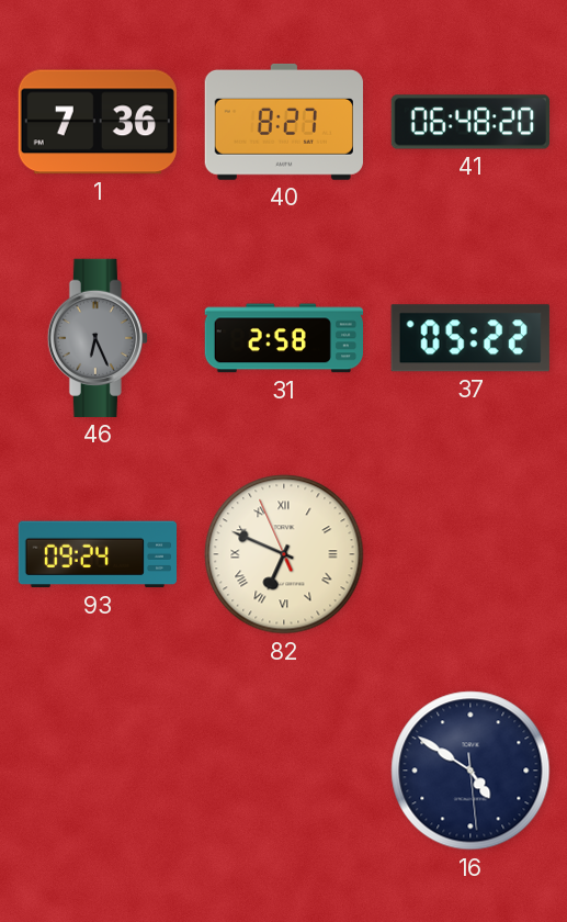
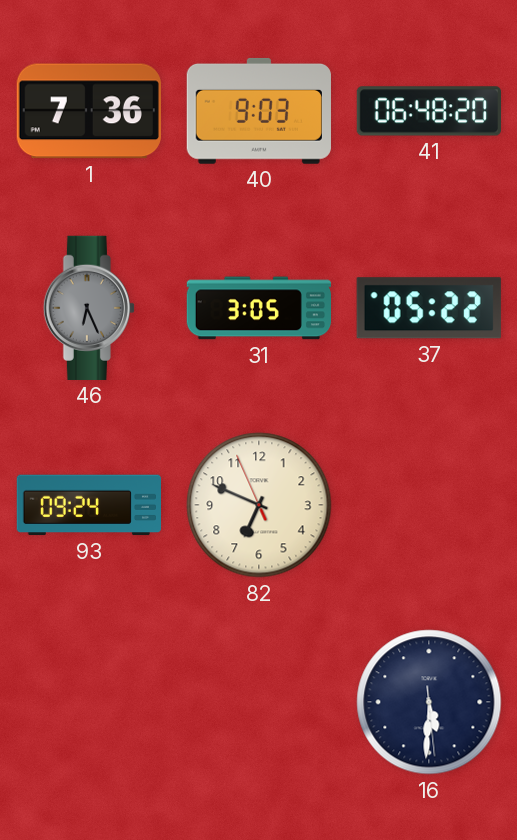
40: 8:27 -> 9:03 (259, 111)
31: 2:58 -> 3:05 (258, 308)
82 numerals: Roman -> Arabic (259, 505)
16: 4:50 -> 5:30 (429, 702)
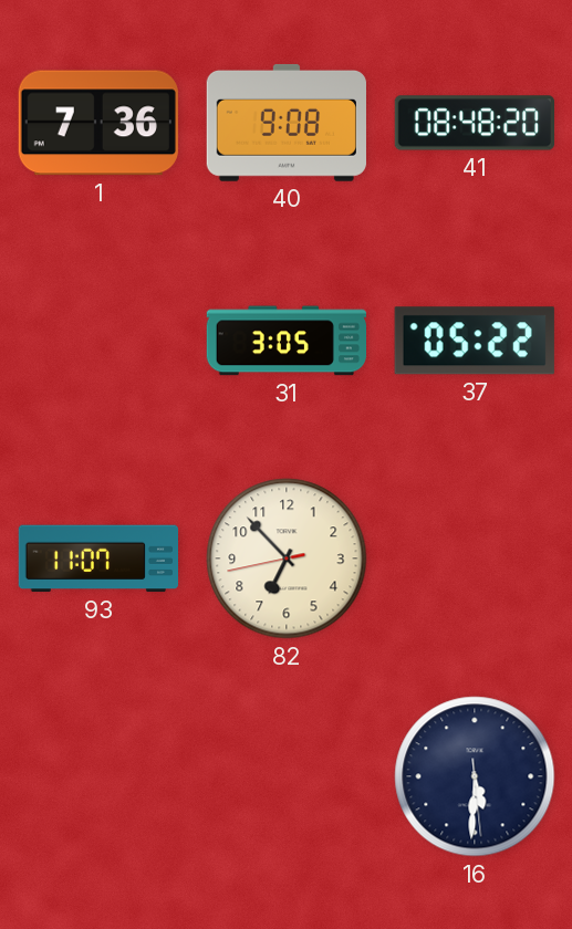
40: 9:03 -> 9:08 (287, 123)
41: 06:48 -> 08:48 (474, 123)
46: 6:26 -> none (89, 308)
93: 09:24 -> 11:07 (97, 559)
82: 6:48 -> 6:52 (287, 559)
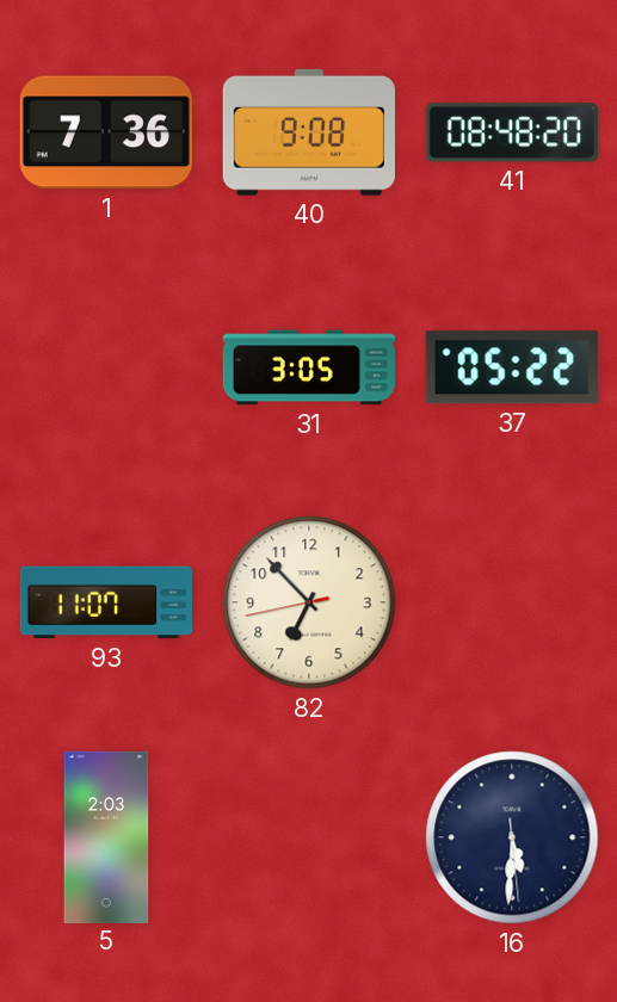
5: none -> 2:03 (106, 836)
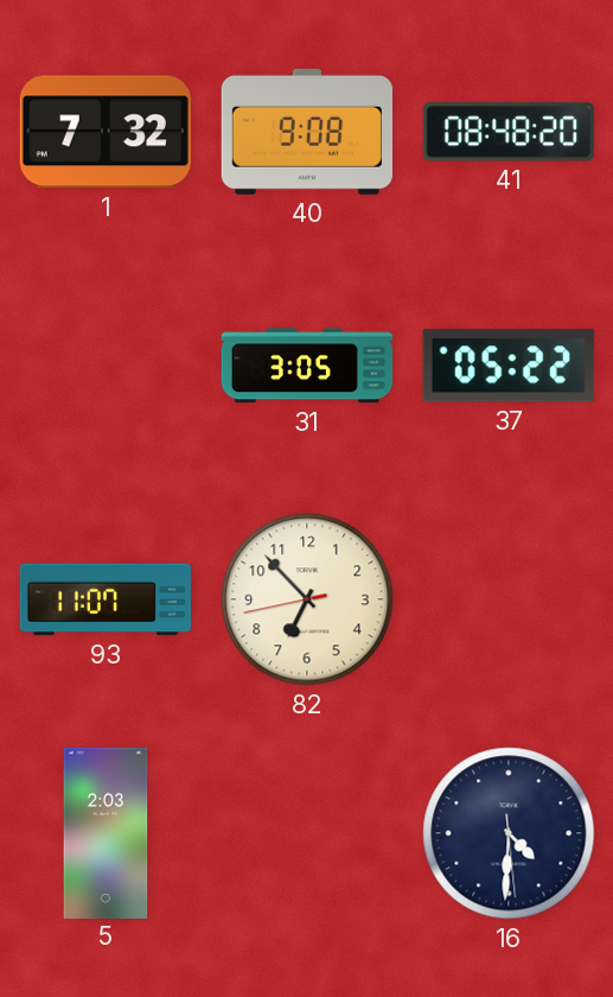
1: 7:36 -> 7:32 (106, 132)
16: 5:30 -> 4:30 (509, 833)
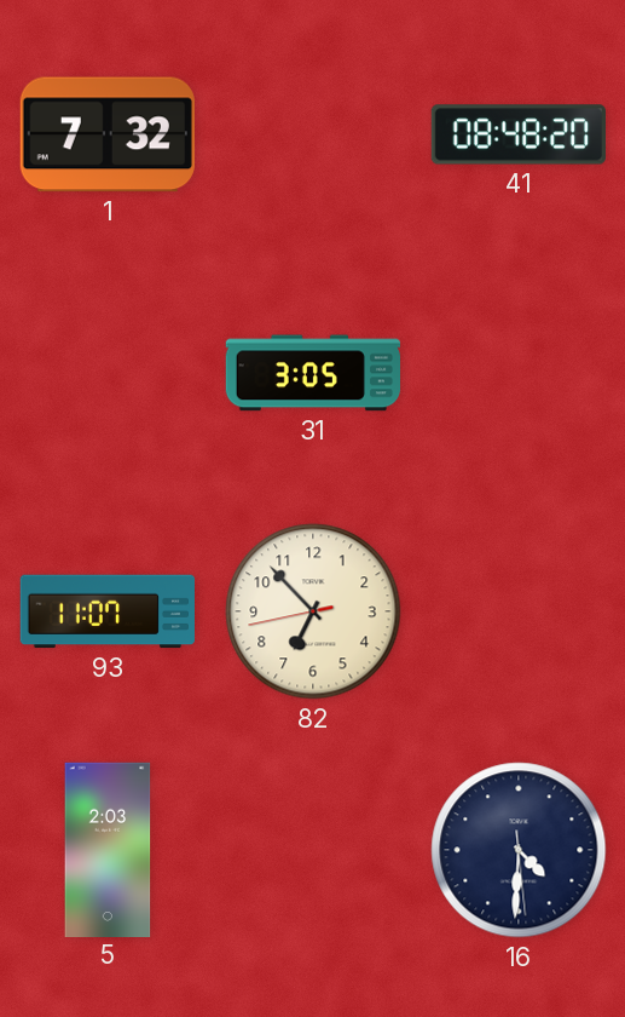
40: 9:08 -> none (307, 132)
37: 05:22 -> none (509, 366)
